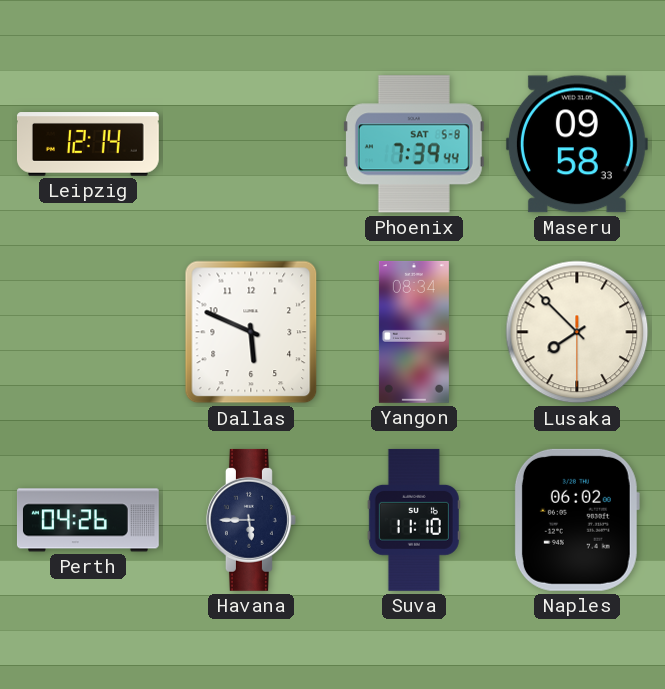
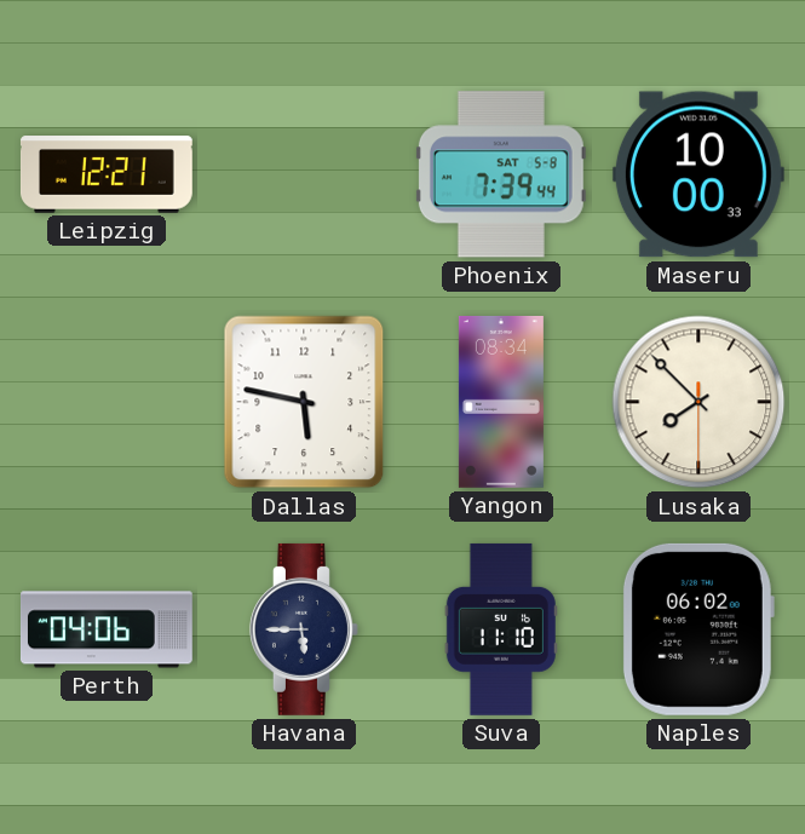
Leipzig: 12:14 -> 12:21 (107, 174)
Maseru: 09:58 -> 10:00 (698, 174)
Dallas: 5:49 -> 5:47 (304, 402)
Perth: 04:26 -> 04:06 (107, 629)
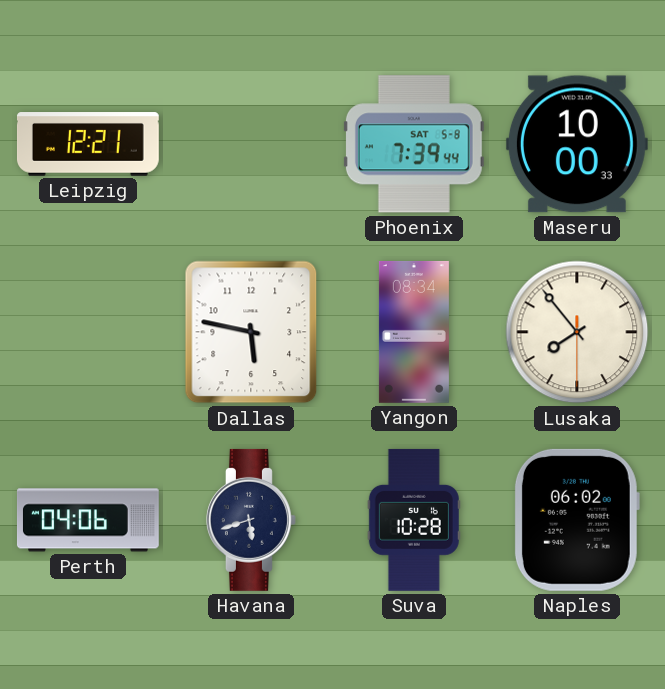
Lusaka: 7:52 -> 7:53 (577, 332)
Havana: 5:45 -> 5:42 (251, 520)
Suva: 11:10 -> 10:28 (414, 520)
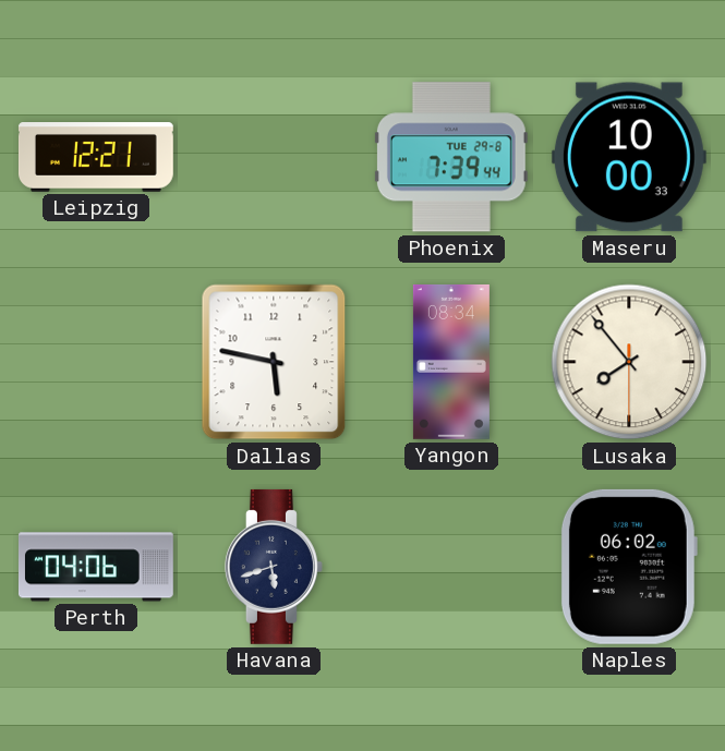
Phoenix date: SAT 5-8 -> TUE 29-8 (451, 157)
Suva: 10:28 -> none (414, 520)
